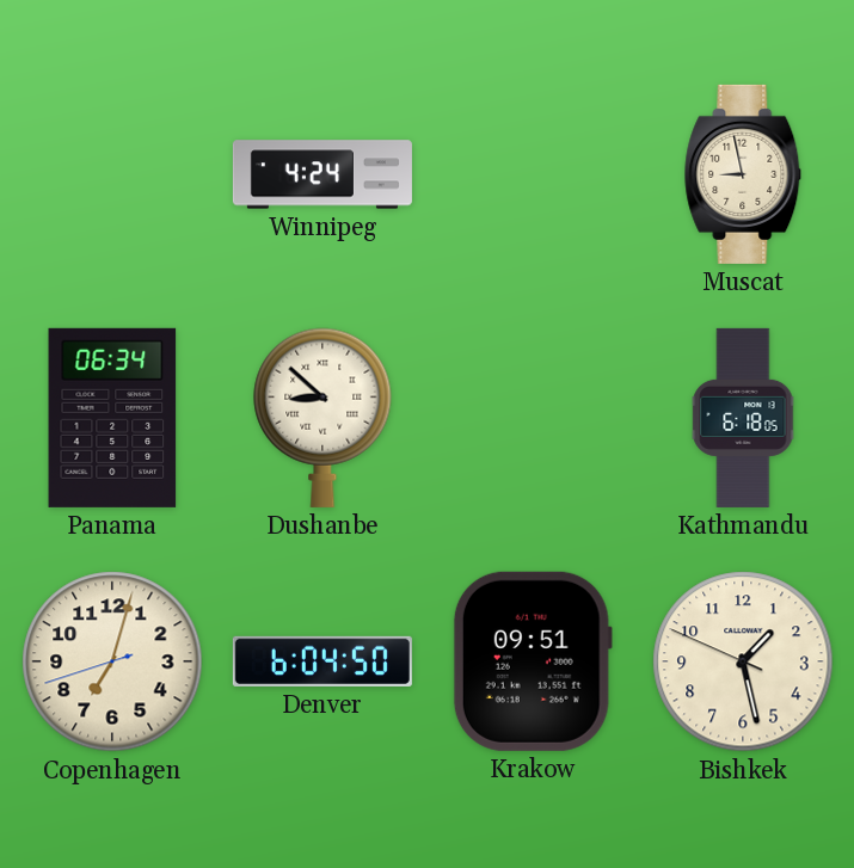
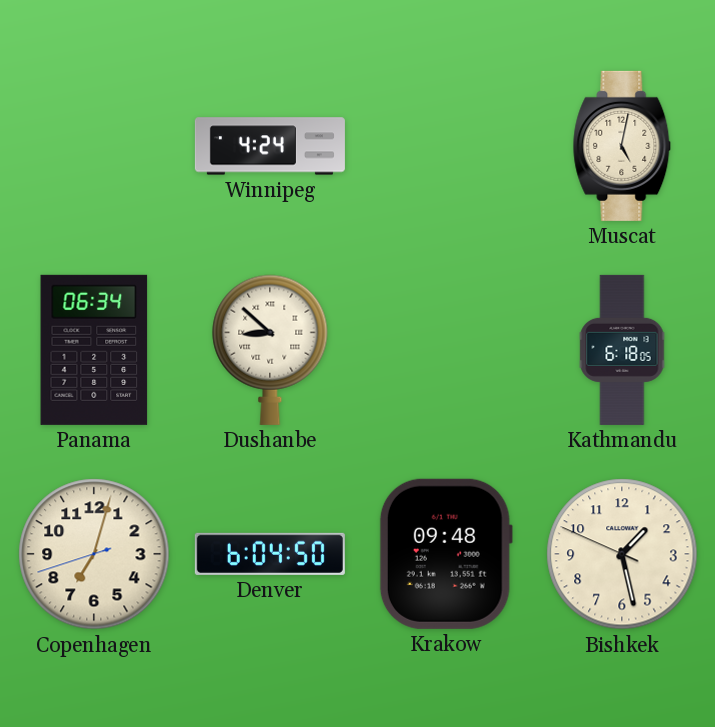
Muscat: 8:58 -> 5:02 (622, 146)
Krakow: 09:51 -> 09:48 (446, 554)
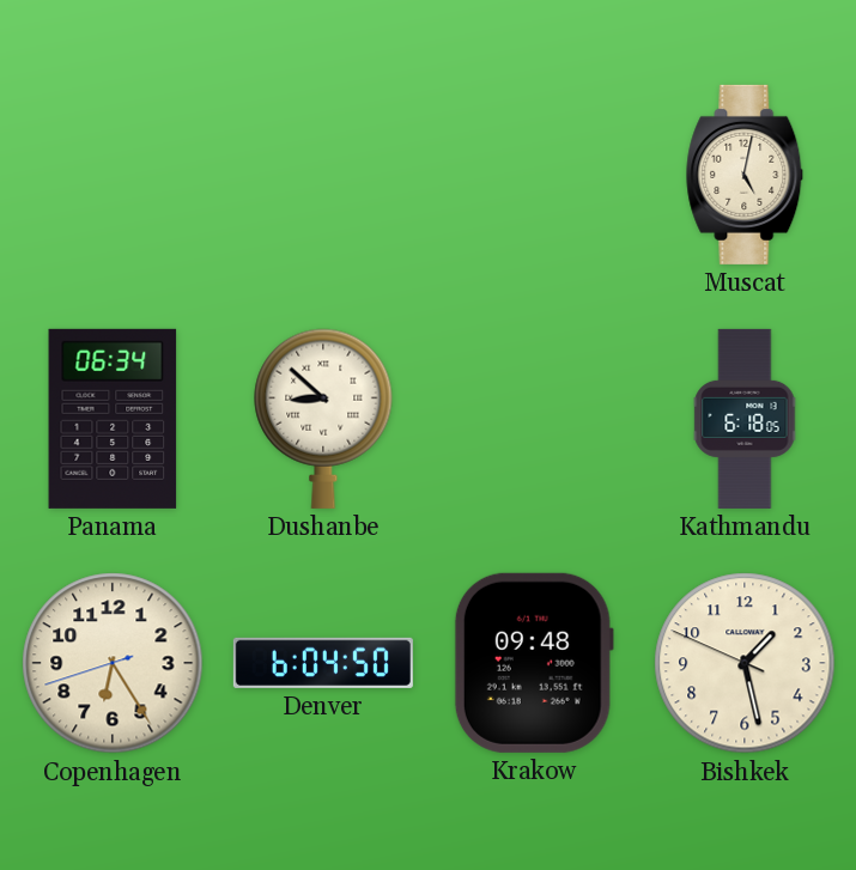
Winnipeg: 4:24 -> none (270, 146)
Copenhagen: 7:02 -> 6:24 (113, 663)
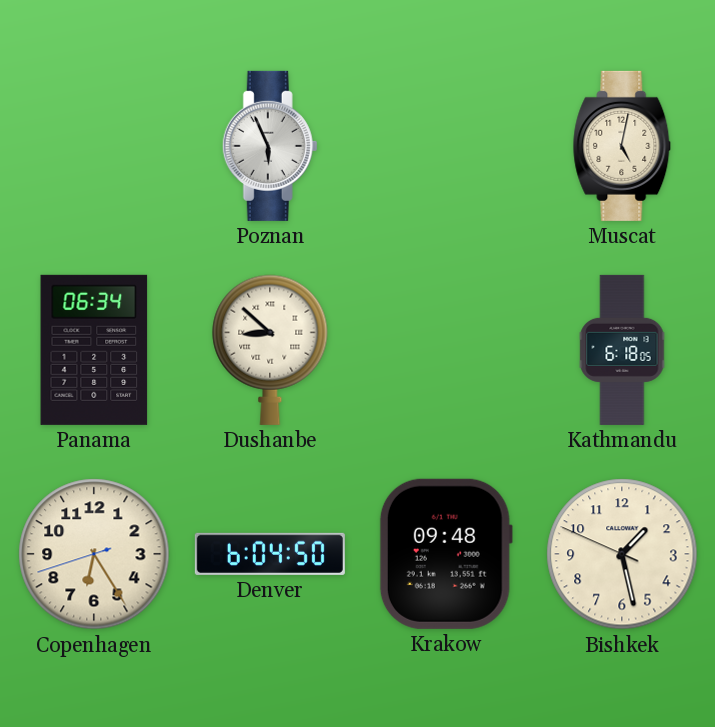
Poznan: none -> 5:56 (270, 146)
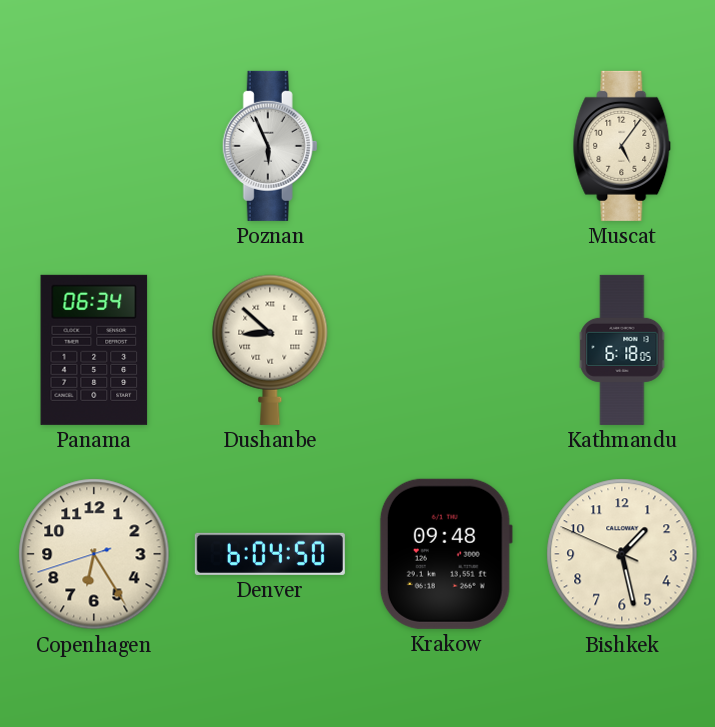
Muscat: 5:02 -> 5:06 (622, 146)
